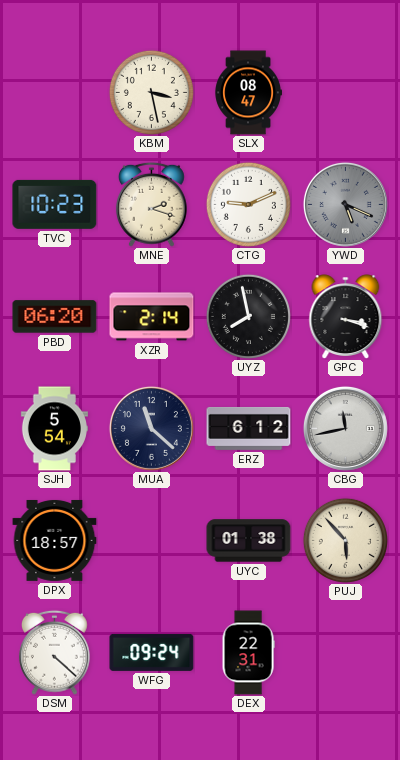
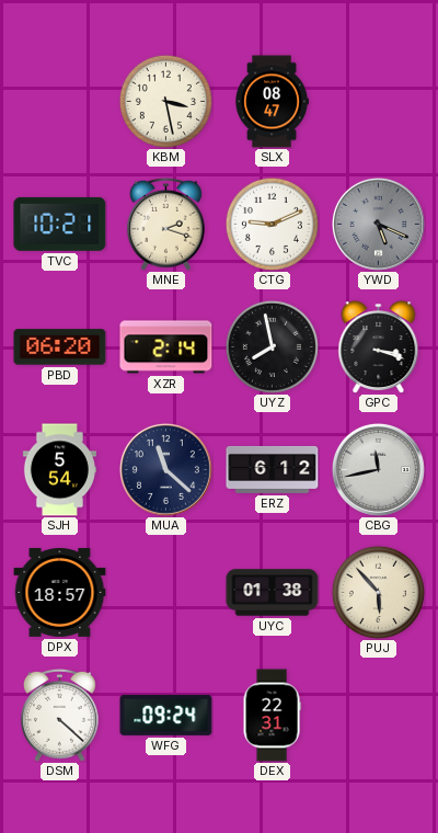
TVC: 10:23 -> 10:21 (60, 224)
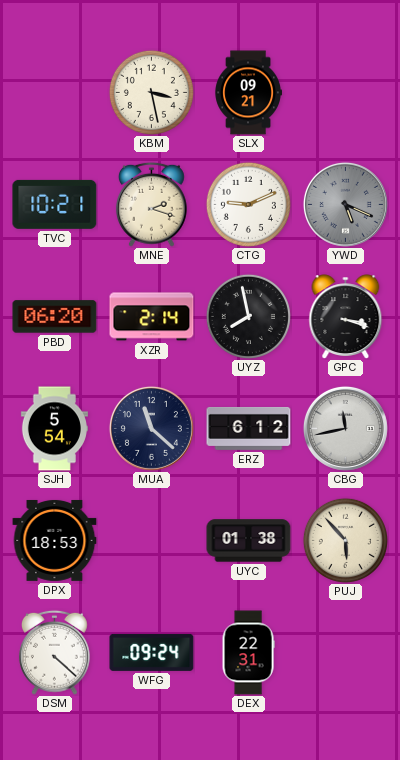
SLX: 08:47 -> 09:21 (248, 93)
DPX: 18:57 -> 18:53 (55, 540)
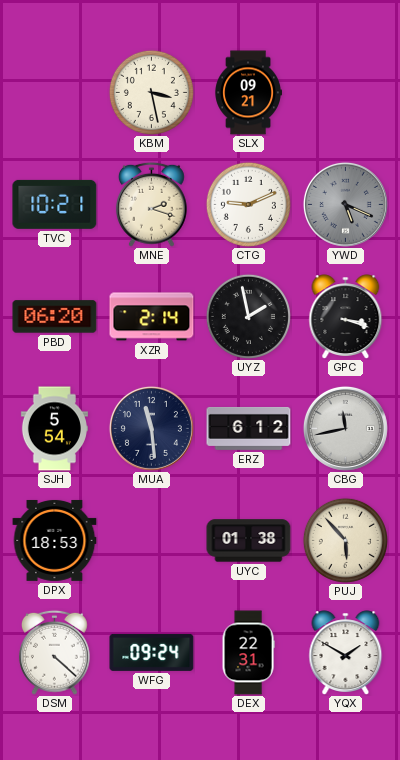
UYZ: 7:58 -> 1:58 (248, 316)
MUA: 11:22 -> 11:29 (151, 428)
YQX: none -> 1:50 (346, 653)
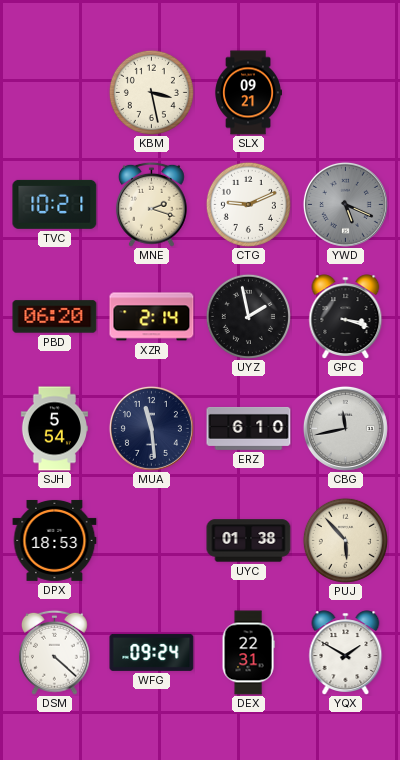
ERZ: 6:12 -> 6:10 (249, 428)
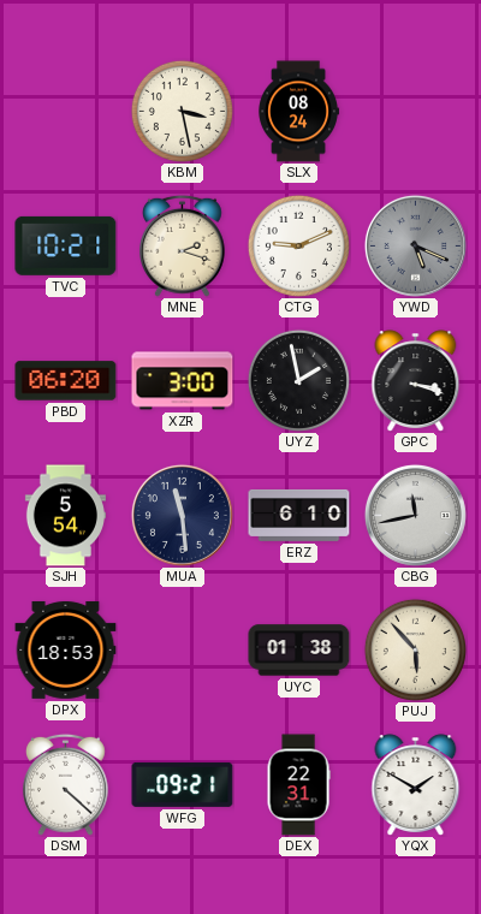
SLX: 09:21 -> 08:24 (298, 112)
XZR: 2:14 -> 3:00 (183, 381)
WFG: 09:24 -> 09:21 (183, 784)
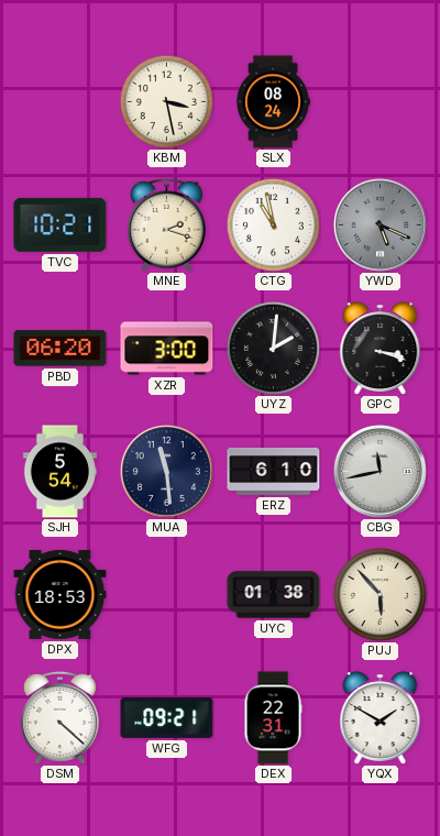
CTG: 9:11 -> 10:58 (273, 224)
UYZ: 1:58 -> 2:01 (273, 348)
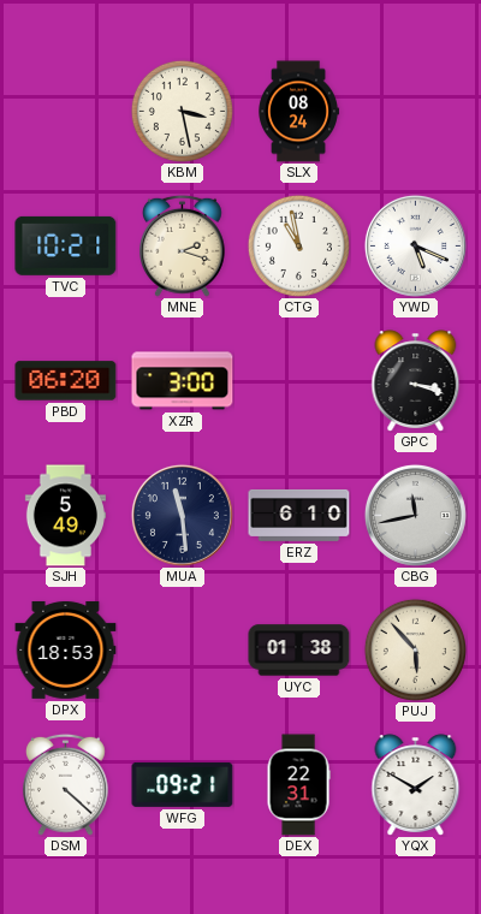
YWD dial: grey -> white (415, 245)
UYZ: 2:01 -> none (273, 348)
SJH: 5:54 -> 5:49 (65, 516)
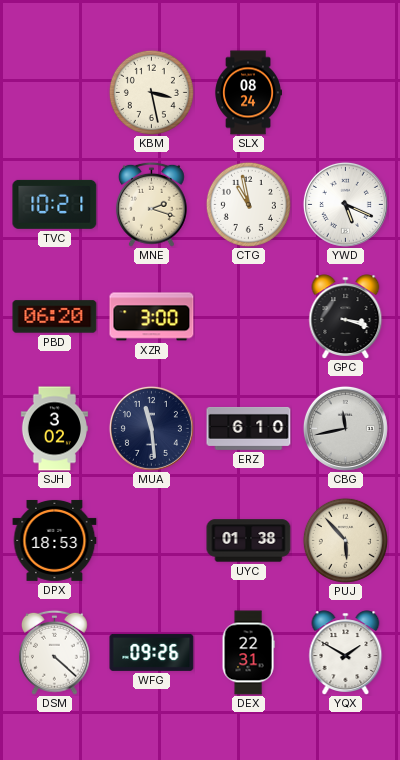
SJH: 5:49 -> 3:02 (54, 429)
WFG: 09:21 -> 09:26 (152, 652)
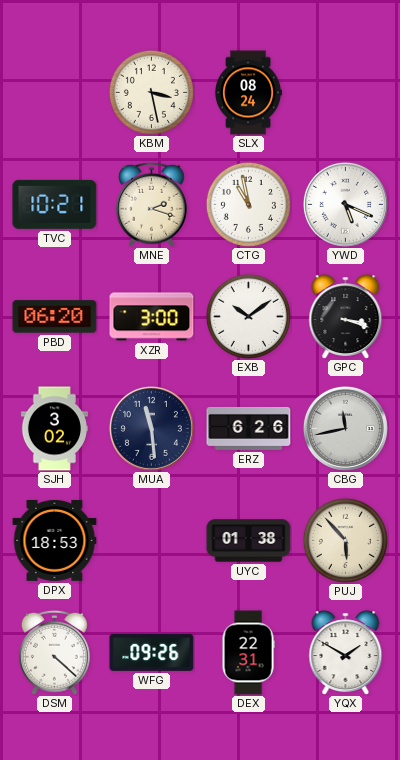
EXB: none -> 10:09 (248, 316)
ERZ: 6:10 -> 6:26 (249, 428)
